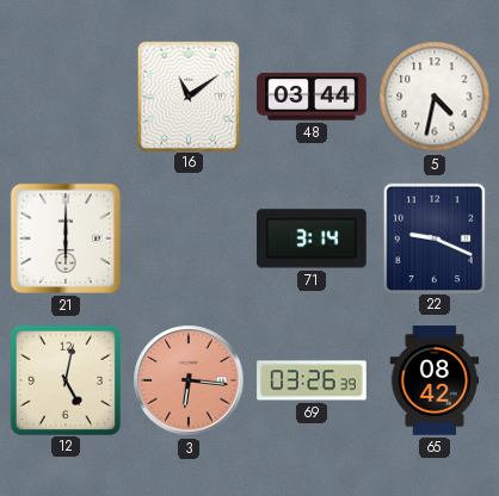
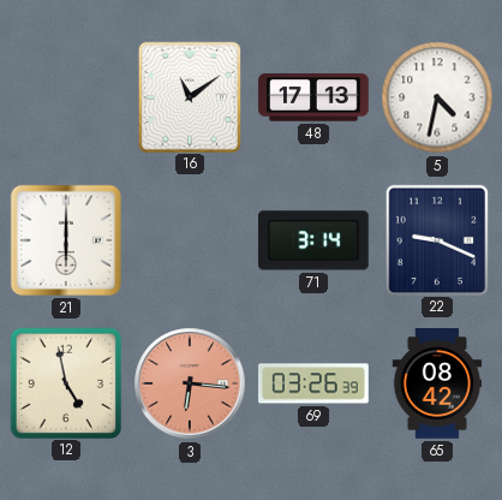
48: 03:44 -> 17:13 (313, 97)
12: 5:02 -> 4:58 (65, 382)
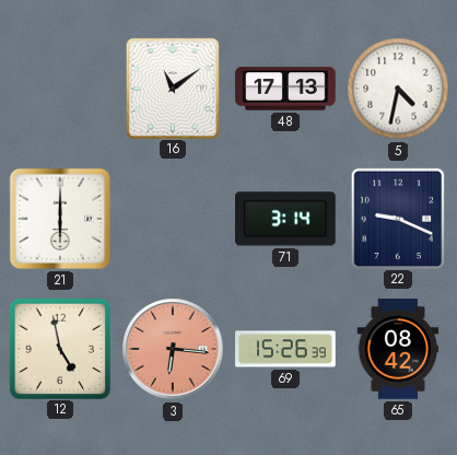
69: 03:26 -> 15:26 (285, 349)
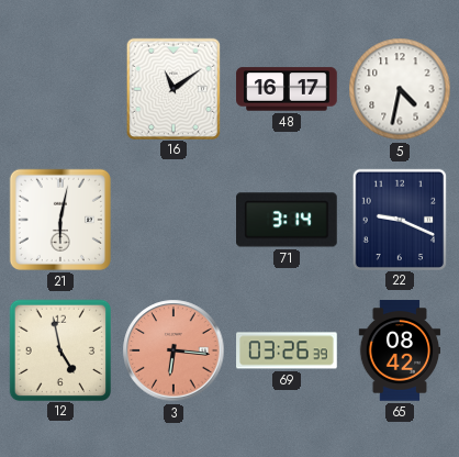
48: 17:13 -> 16:17 (287, 89)
21: 6:00 -> 6:02 (60, 220)
69: 15:26 -> 03:26 (287, 350)
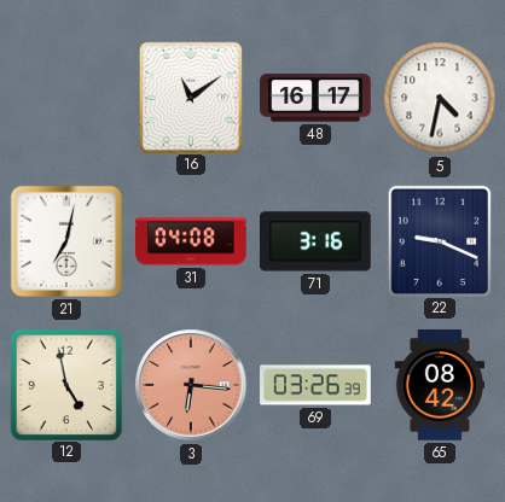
21: 6:02 -> 7:02 (66, 241)
31: none -> 04:08 (191, 241)
71: 3:14 -> 3:16 (317, 241)
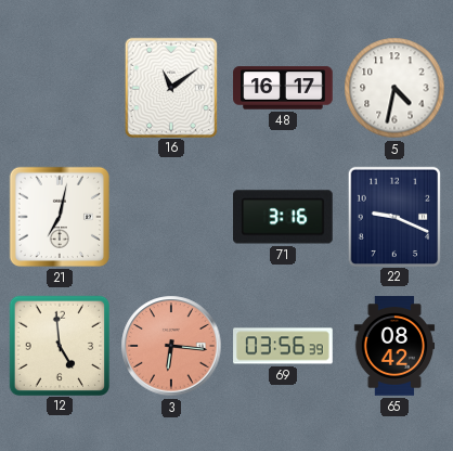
31: 04:08 -> none (191, 241)
12: 4:58 -> 4:59 (59, 345)
69: 03:26 -> 03:56 (283, 346)
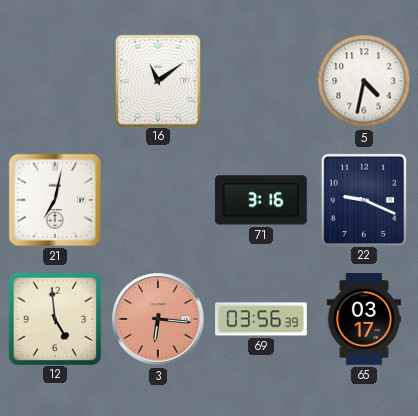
48: 16:17 -> none (283, 88)
65: 08:42 -> 03:17 (364, 319)
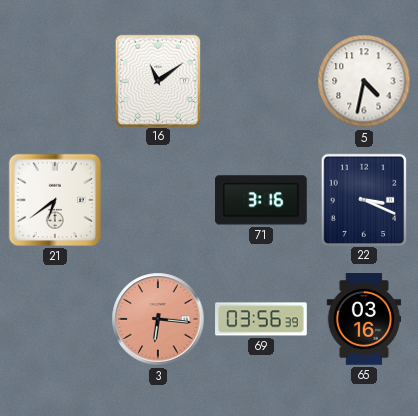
21: 7:02 -> 6:39 (55, 200)
22: 9:19 -> 3:19 (363, 199)
12: 4:59 -> none (54, 318)
65: 03:17 -> 03:16 (364, 319)
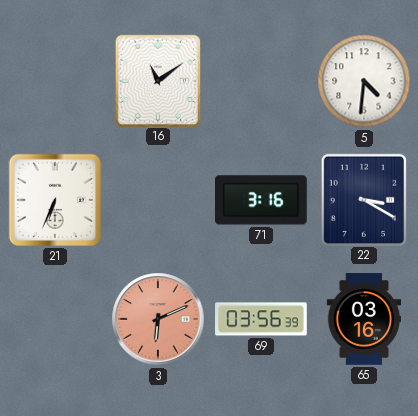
5: 4:32 -> 4:31 (364, 81)
21: 6:39 -> 6:34 (55, 200)
22: 3:19 -> 3:20 (363, 199)
3: 6:16 -> 6:11 (158, 319)
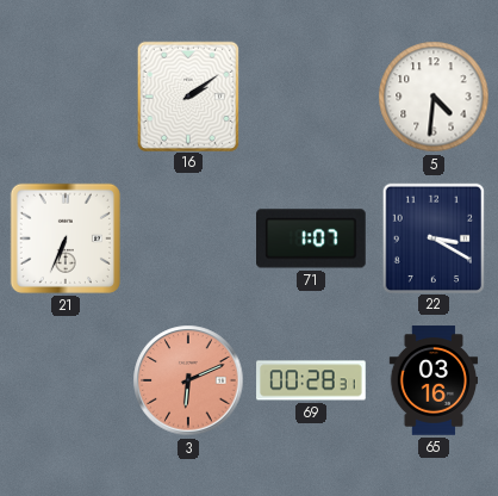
16: 11:09 -> 2:09 (187, 95)
71: 3:16 -> 1:07 (312, 238)
69: 03:56 -> 00:28 (311, 380)
